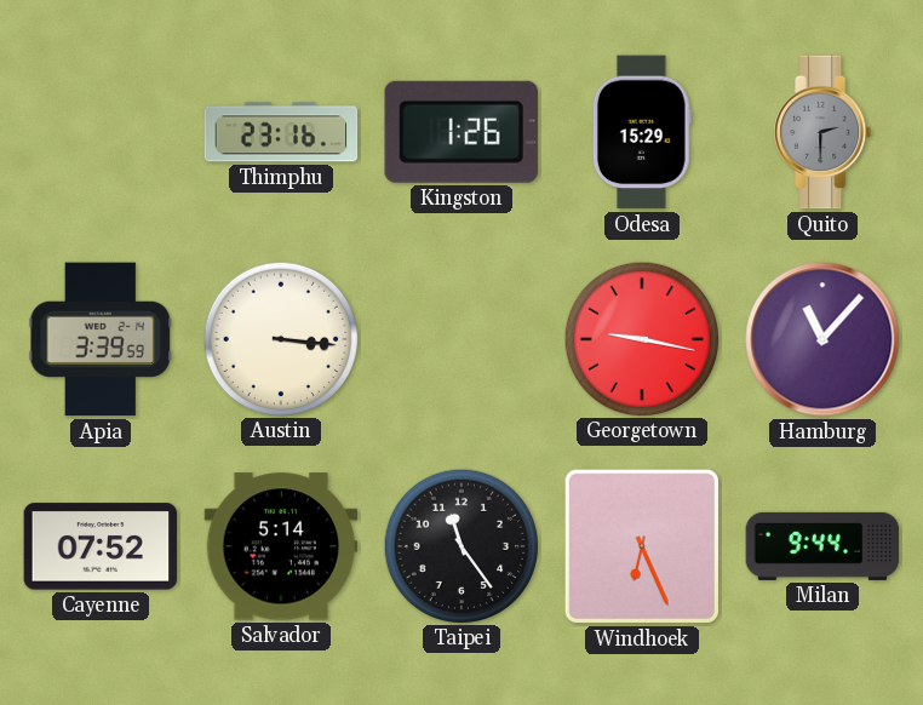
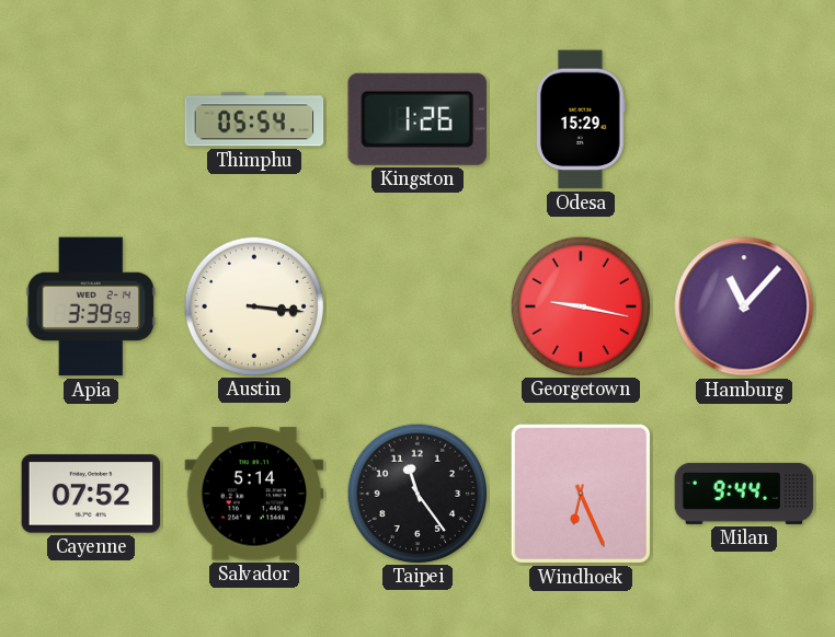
Thimphu: 23:16 -> 05:54 (254, 119)
Quito: 2:30 -> none (824, 132)
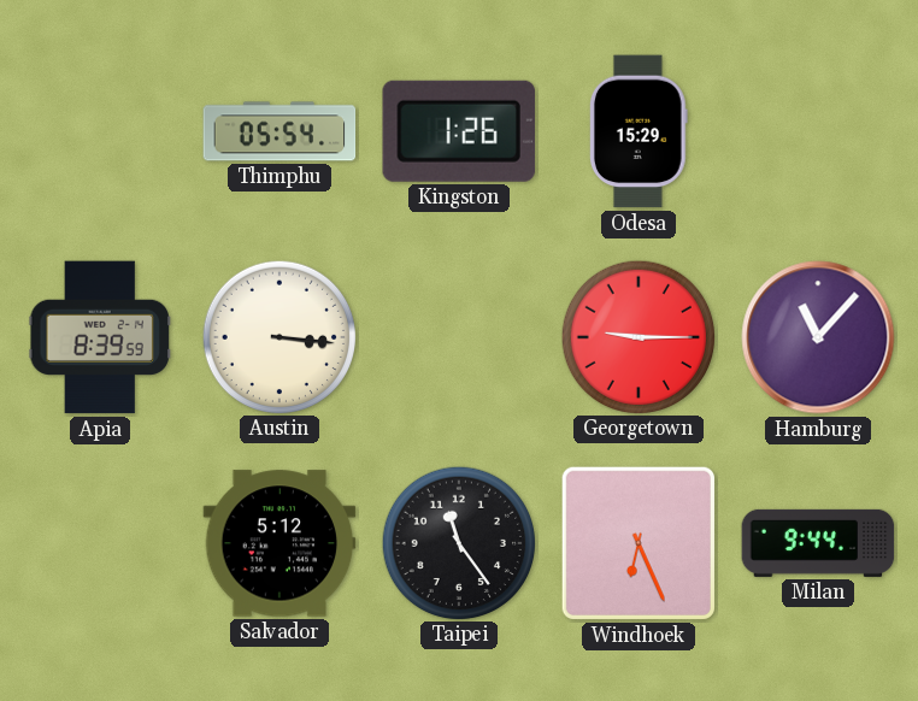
Apia: 3:39 -> 8:39 (99, 337)
Georgetown: 9:17 -> 9:15 (637, 336)
Cayenne: 07:52 -> none (91, 494)
Salvador: 5:14 -> 5:12 (279, 543)
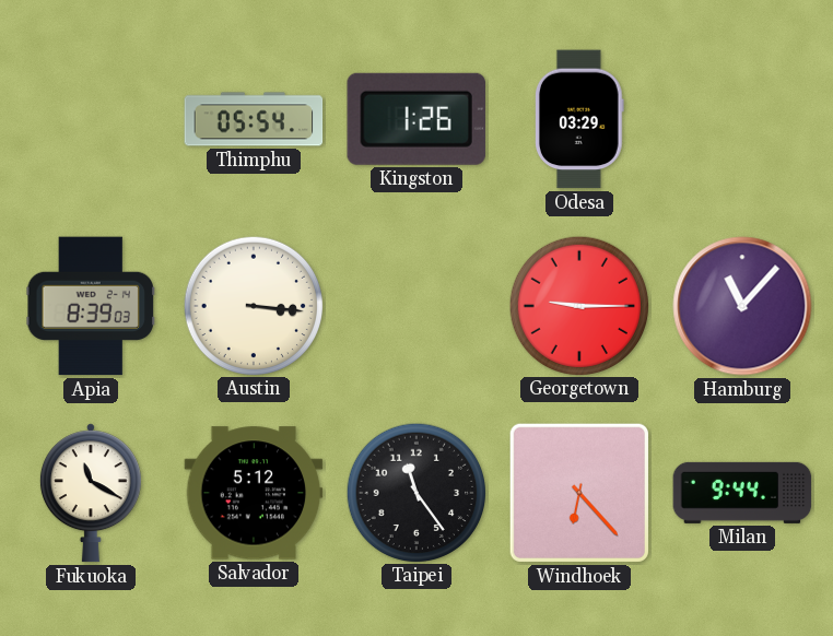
Odesa: 15:29 -> 03:29 (579, 119)
Apia: 8:39:59 -> 8:39:03 (90, 306)
Fukuoka: none -> 11:20 (91, 493)
Windhoek: 6:26 -> 6:23 (579, 493)
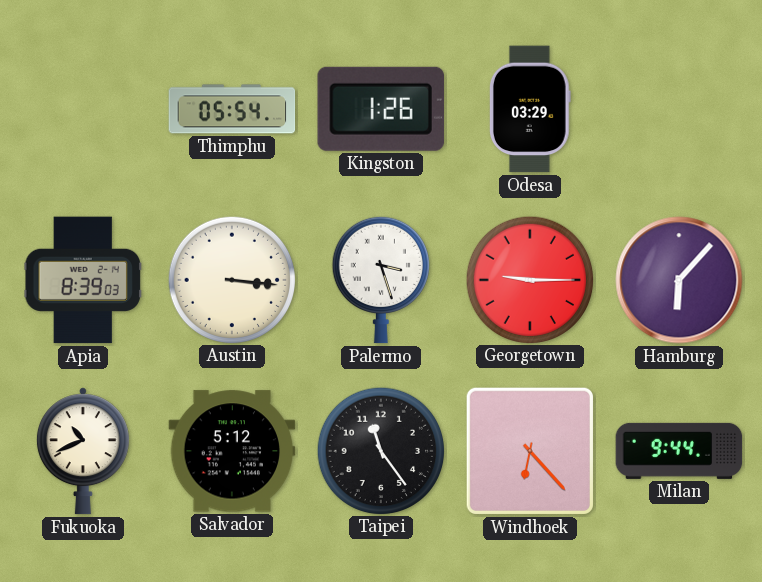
Palermo: none -> 3:27 (381, 280)
Hamburg: 11:07 -> 6:07 (679, 280)
Fukuoka: 11:20 -> 10:41 (83, 451)
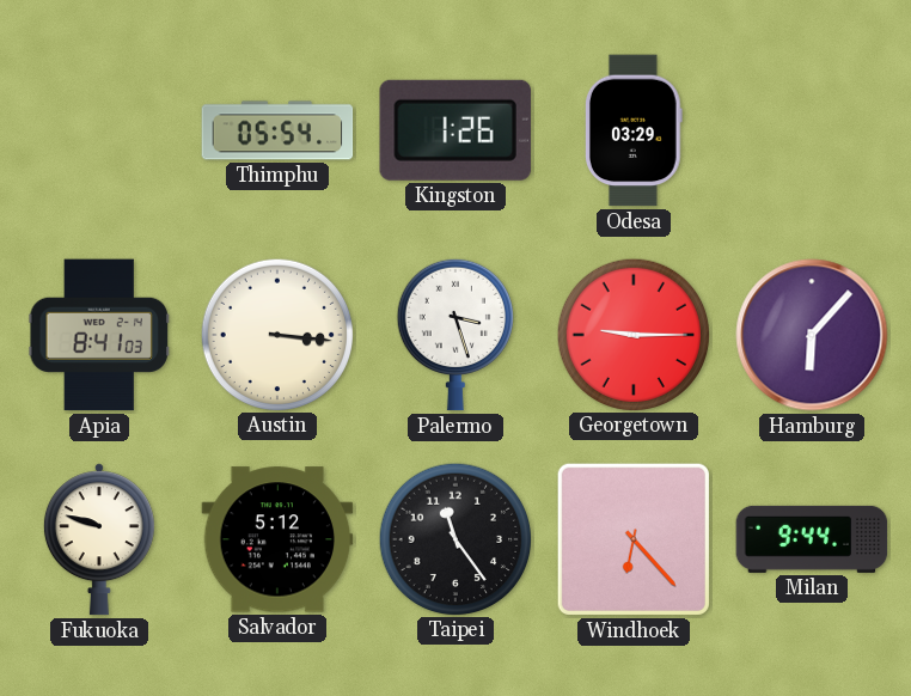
Apia: 8:39 -> 8:41 (98, 335)
Fukuoka: 10:41 -> 9:48 (99, 539)
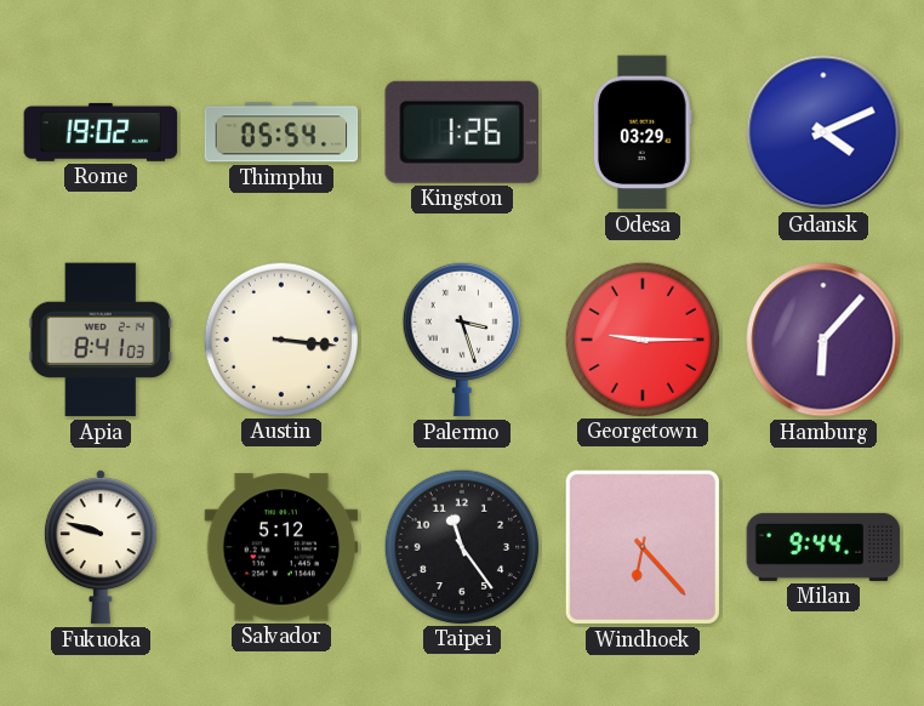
Rome: none -> 19:02 (101, 132)
Gdansk: none -> 4:11 (823, 132)
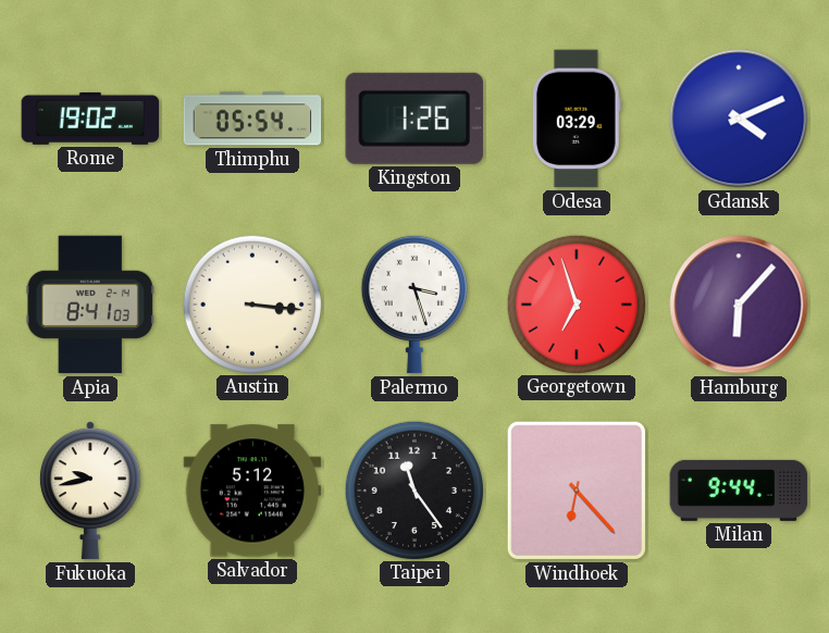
Georgetown: 9:15 -> 6:57 (576, 303)
Fukuoka: 9:48 -> 9:43 (90, 491)
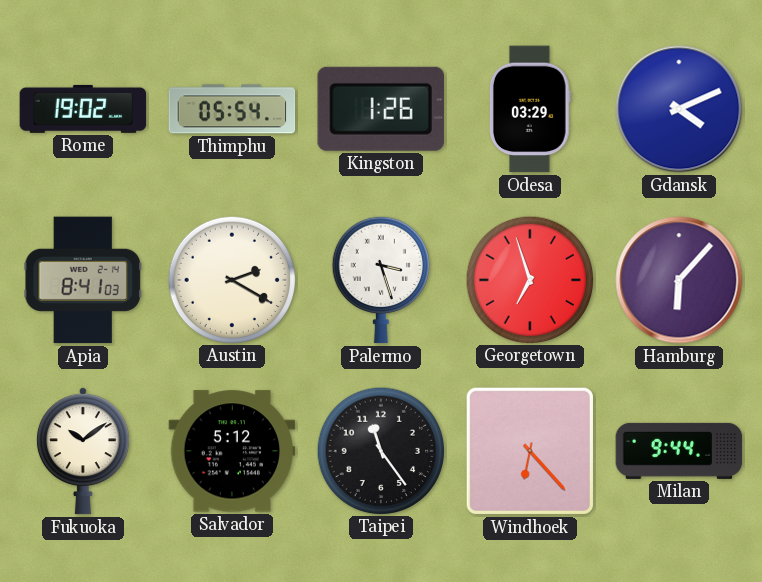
Austin: 3:16 -> 2:20 (231, 279)
Fukuoka: 9:43 -> 10:09 (83, 451)
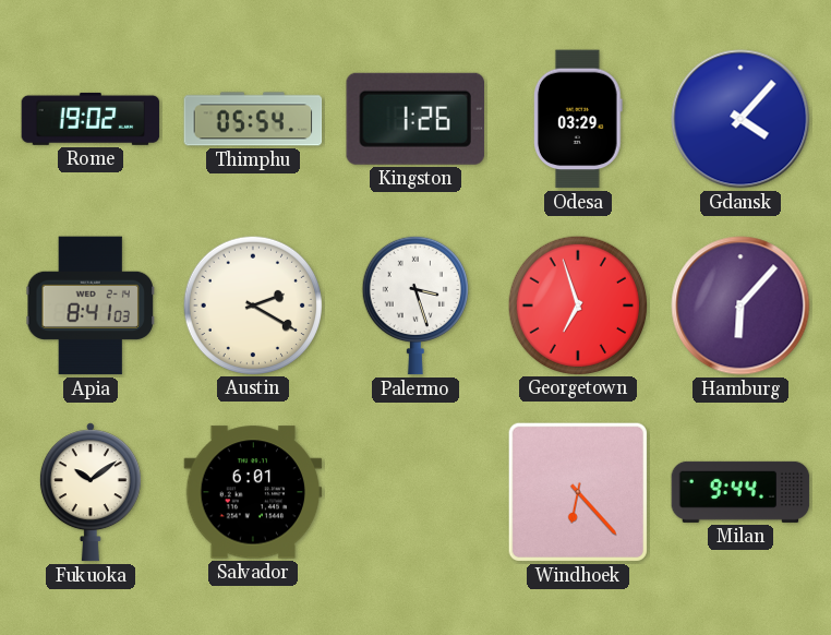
Gdansk: 4:11 -> 4:07 (740, 119)
Salvador: 5:12 -> 6:01 (253, 492)
Taipei: 11:24 -> none (380, 450)
